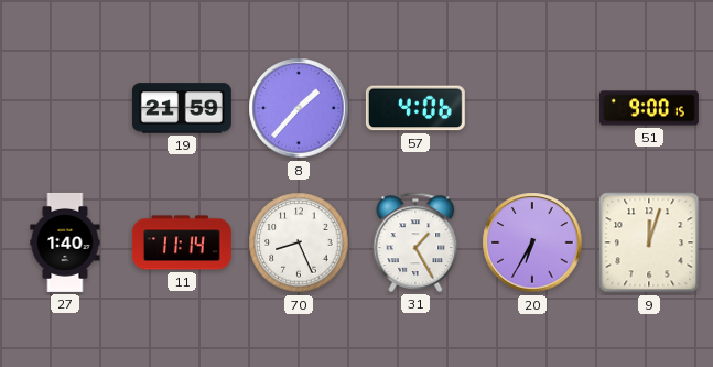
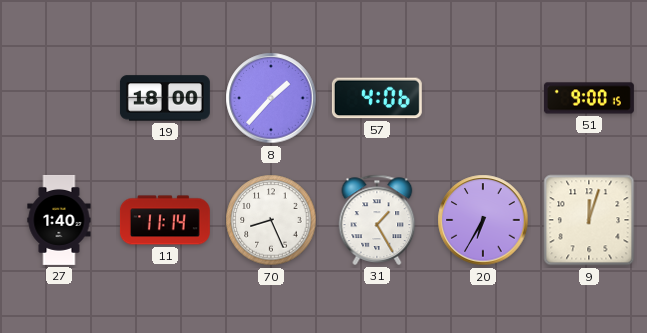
19: 21:59 -> 18:00 (165, 98)
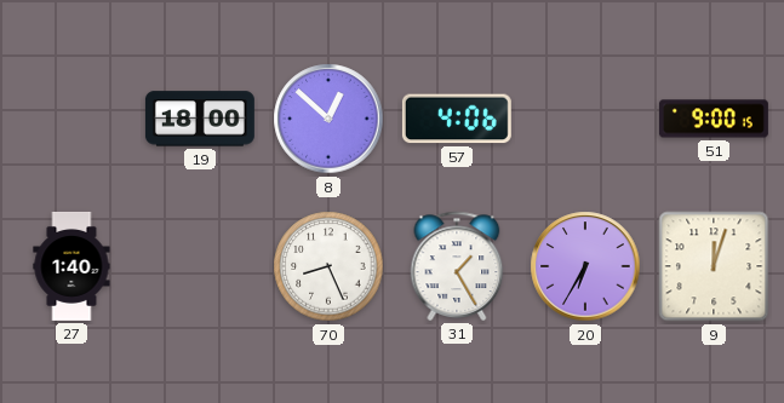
8: 1:37 -> 12:52 (328, 119)
11: 11:14 -> none (165, 220)
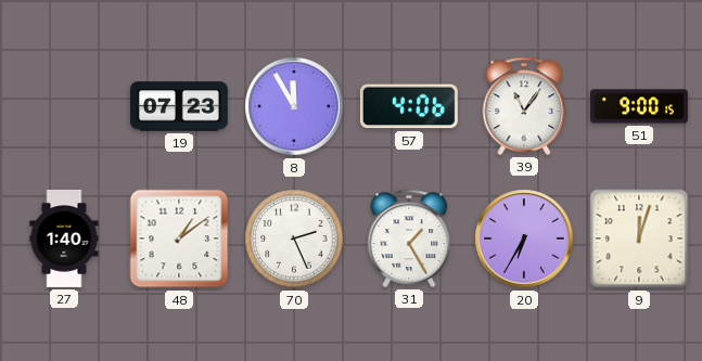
19: 18:00 -> 07:23 (179, 106)
8: 12:52 -> 11:55 (294, 106)
39: none -> 11:06 (524, 106)
48: none -> 1:09 (179, 238)
70: 8:26 -> 2:26 (294, 238)
